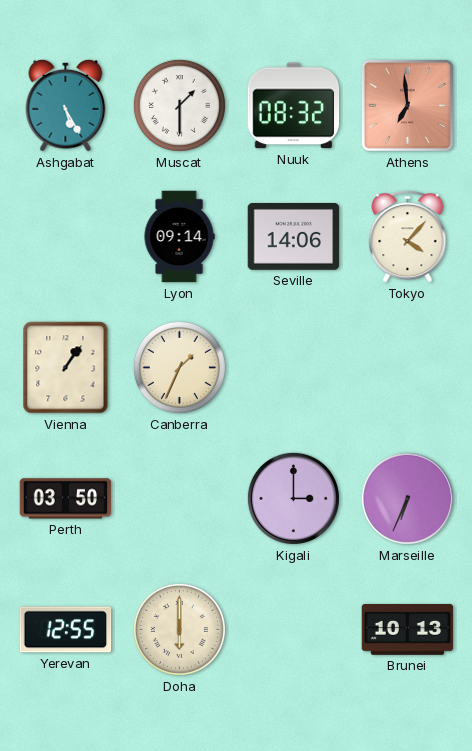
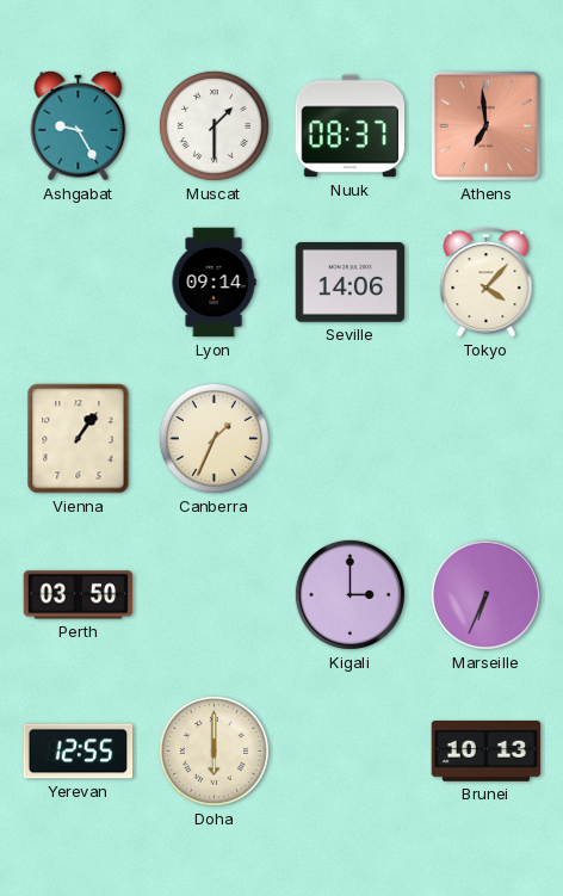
Ashgabat: 5:25 -> 9:25 (79, 125)
Nuuk: 08:32 -> 08:37 (351, 126)
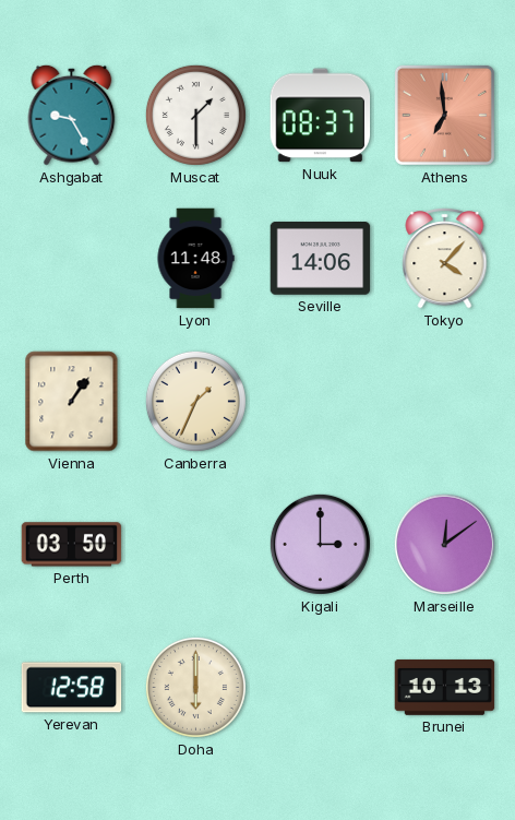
Lyon: 09:14 -> 11:48 (195, 259)
Marseille: 6:34 -> 12:09 (444, 544)
Yerevan: 12:55 -> 12:58 (72, 688)
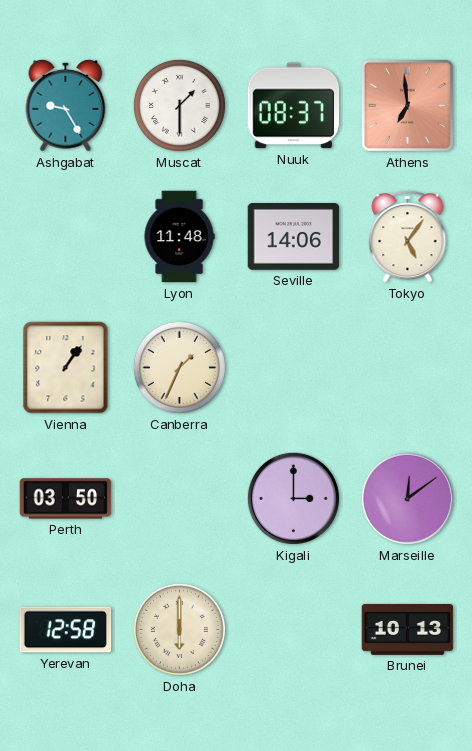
Tokyo: 4:07 -> 5:06 (408, 237)
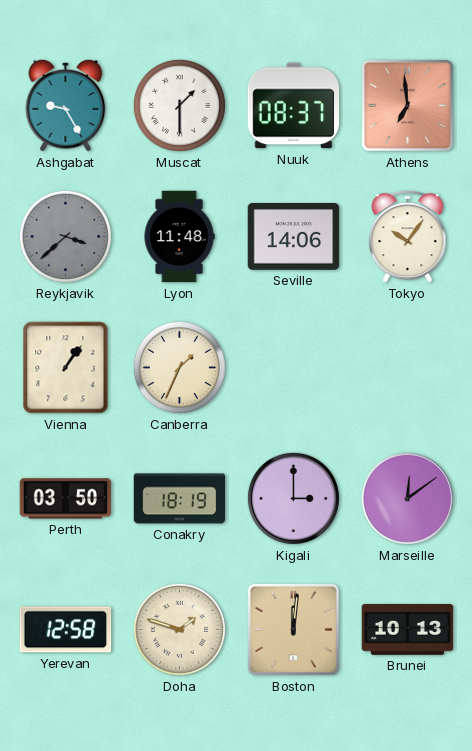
Reykjavik: none -> 3:38 (65, 236)
Tokyo: 5:06 -> 10:06 (408, 237)
Conakry: none -> 18:19 (180, 499)
Doha: 6:00 -> 1:48 (179, 629)
Boston: none -> 12:01 (293, 629)
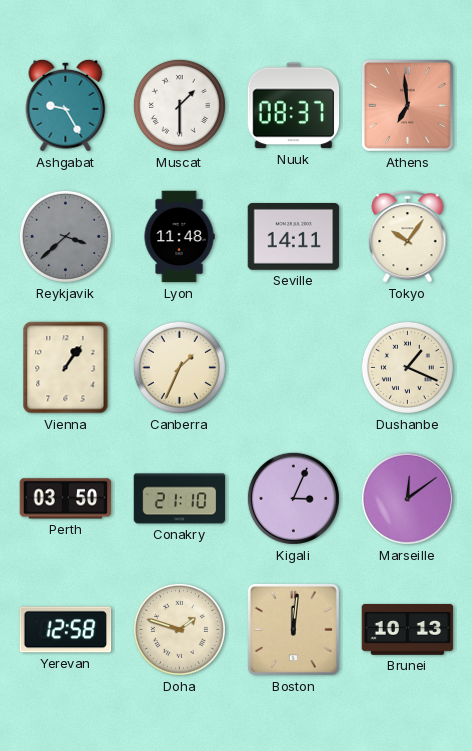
Seville: 14:06 -> 14:11 (294, 237)
Dushanbe: none -> 1:19 (407, 367)
Conakry: 18:19 -> 21:10 (180, 499)
Kigali: 3:00 -> 3:04 (293, 498)
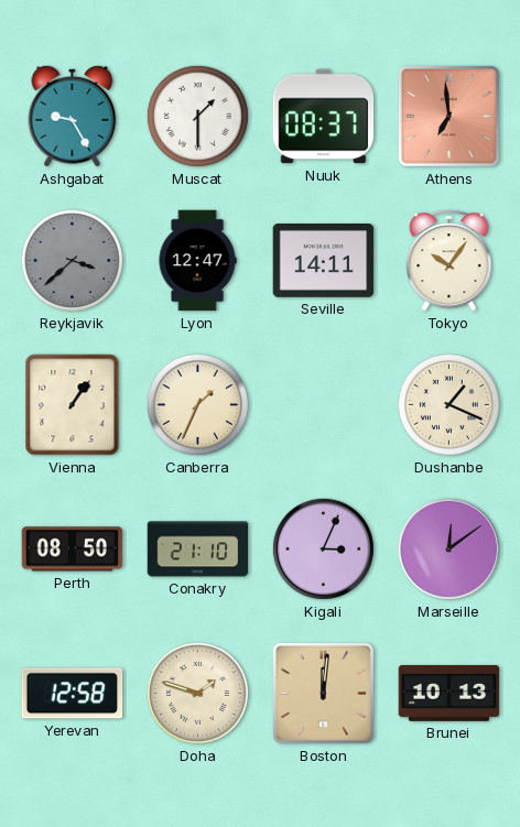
Lyon: 11:48 -> 12:47 (197, 261)
Perth: 03:50 -> 08:50 (73, 549)
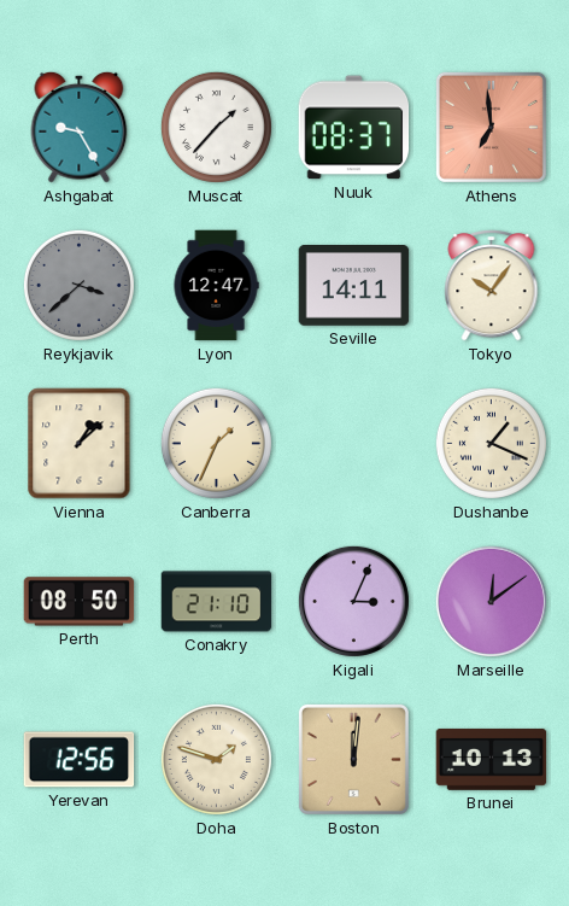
Muscat: 1:30 -> 1:37 (216, 127)
Vienna: 1:06 -> 1:08 (80, 444)
Yerevan: 12:58 -> 12:56 (80, 760)
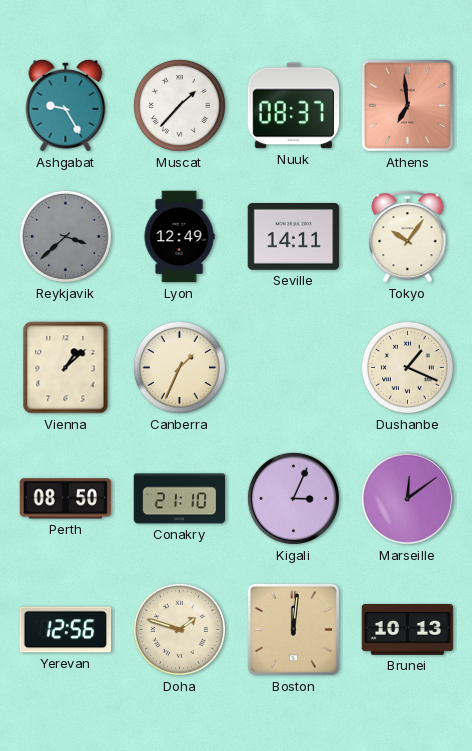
Lyon: 12:47 -> 12:49 (179, 237)
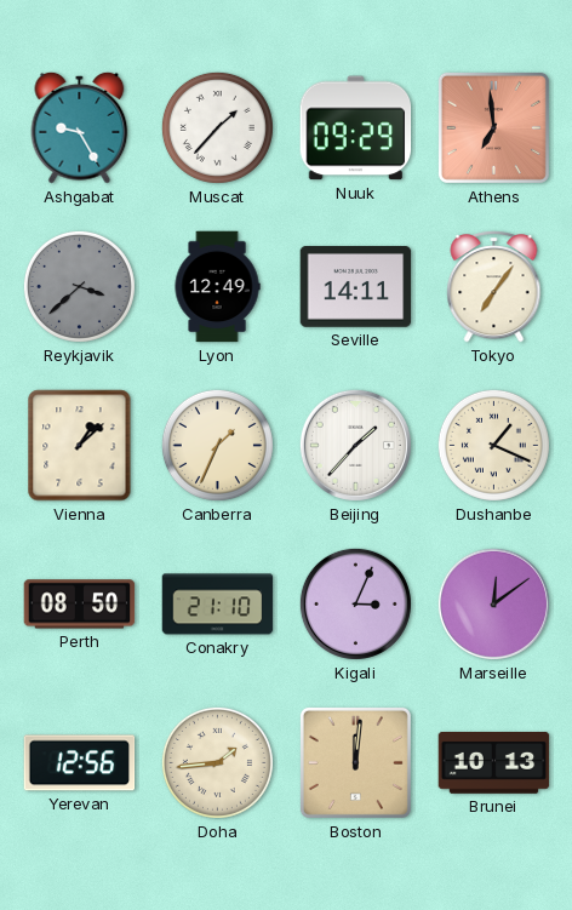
Nuuk: 08:37 -> 09:29 (356, 128)
Tokyo: 10:06 -> 7:06 (494, 287)
Beijing: none -> 1:37 (355, 445)
Doha: 1:48 -> 1:44 (217, 762)
